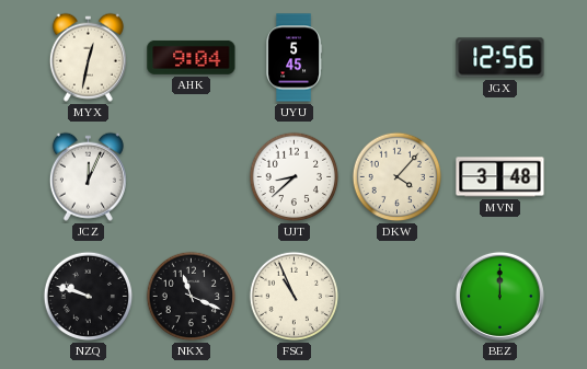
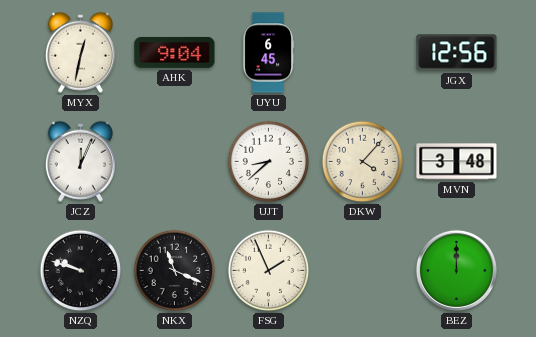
UYU: 5:45 -> 6:45 (269, 53)
FSG: 10:56 -> 1:56 (269, 271)
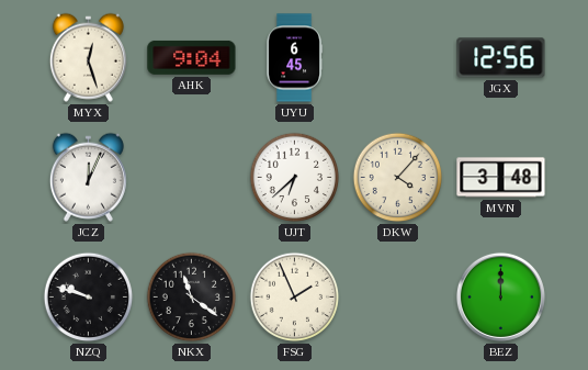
MYX: 12:32 -> 12:27 (88, 57)
UJT: 8:38 -> 6:38 (295, 178)
NKX: 11:19 -> 11:21 (192, 298)
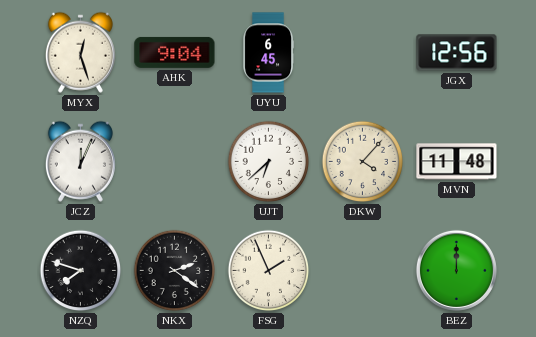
MVN: 3:48 -> 11:48 (457, 162)
NZQ: 9:48 -> 7:48 (81, 271)
NKX: 11:21 -> 2:21 (175, 271)
